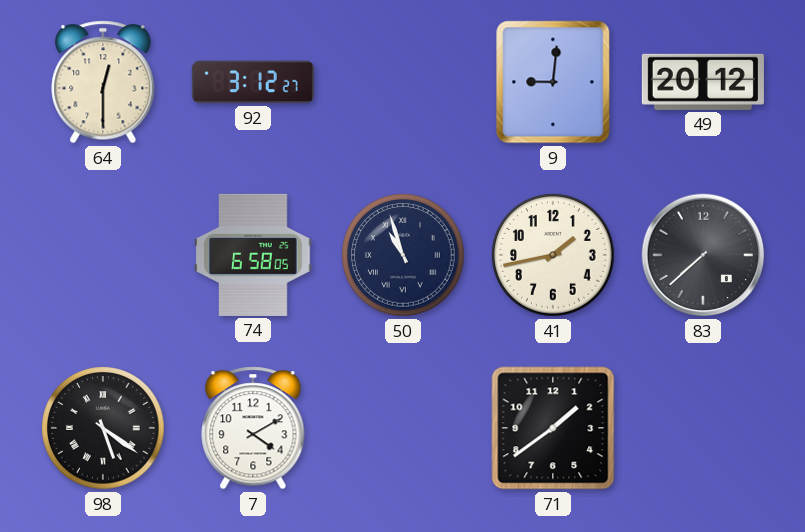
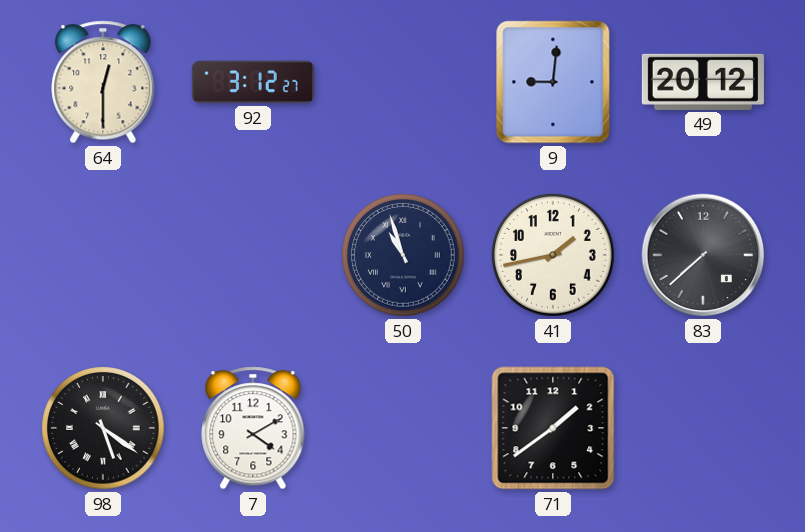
74: 6:58 -> none (253, 255)
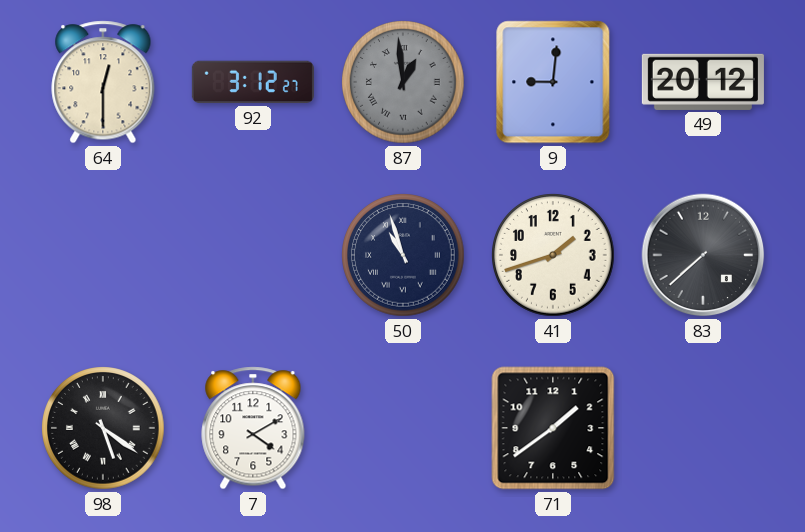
87: none -> 12:59 (403, 82)
41: 1:43 -> 1:42 (553, 255)
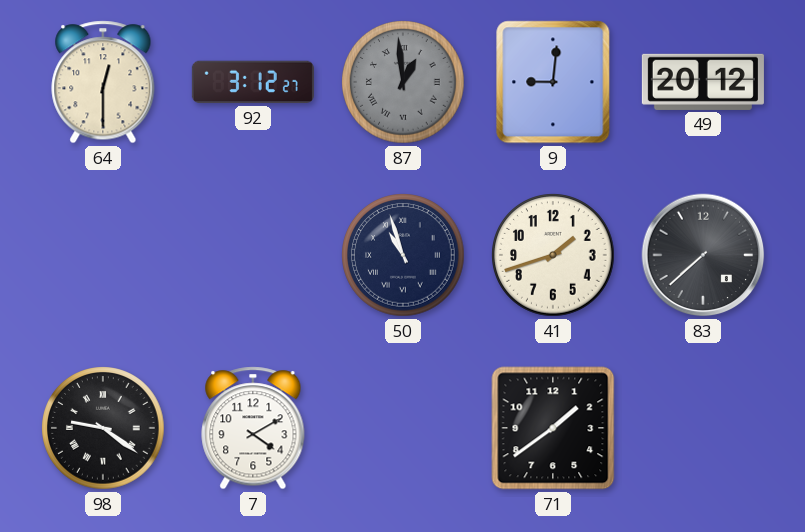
98: 5:21 -> 9:21 (103, 428)
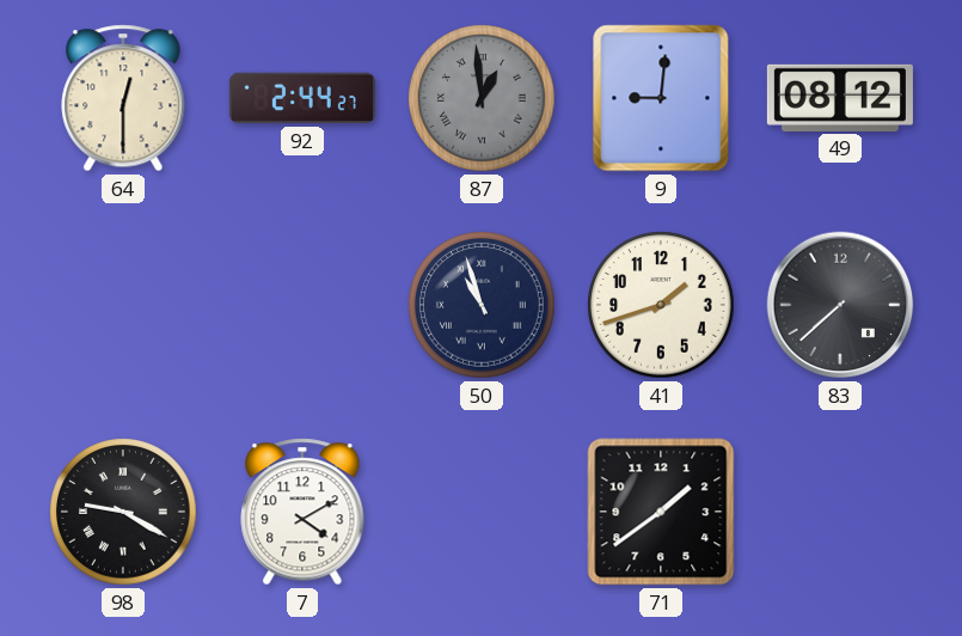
92: 3:12 -> 2:44 (302, 98)
49: 20:12 -> 08:12 (840, 98)
98: 9:21 -> 9:20 (123, 512)
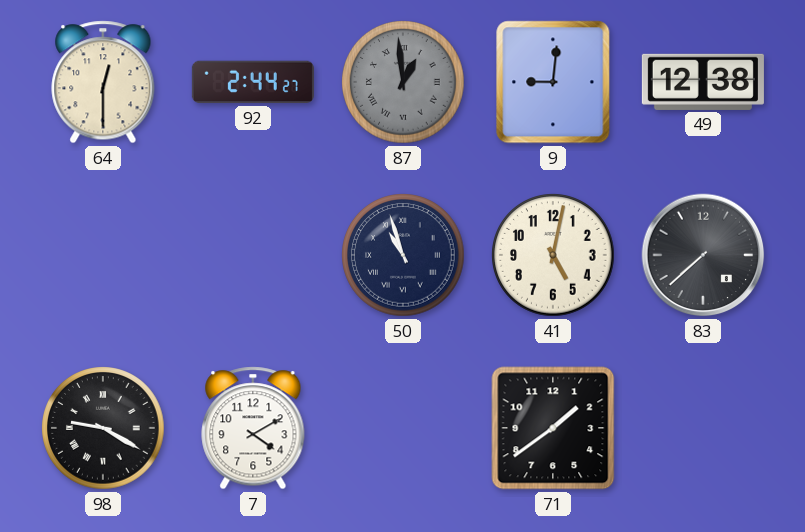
49: 08:12 -> 12:38 (703, 82)
41: 1:42 -> 5:02 (553, 255)
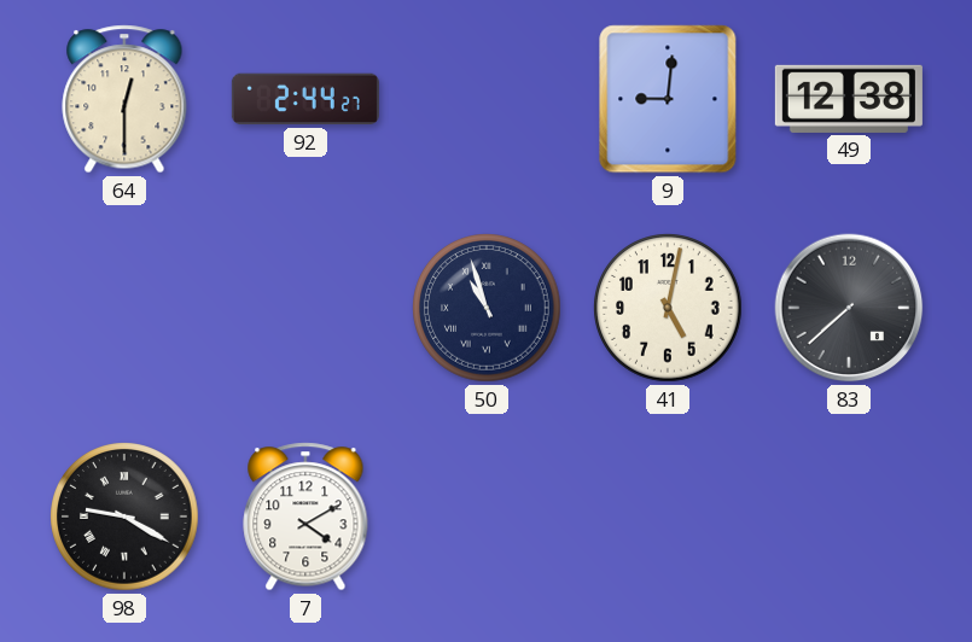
87: 12:59 -> none (403, 82)
71: 1:39 -> none (553, 428)
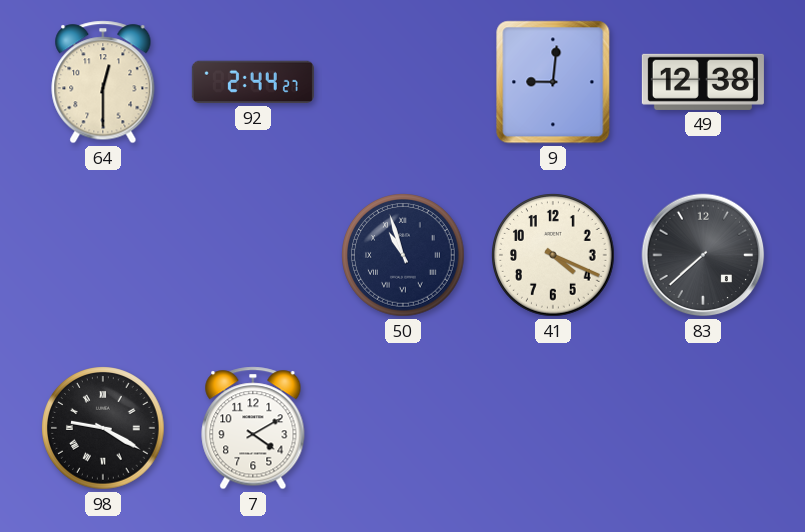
41: 5:02 -> 4:19 (553, 255)
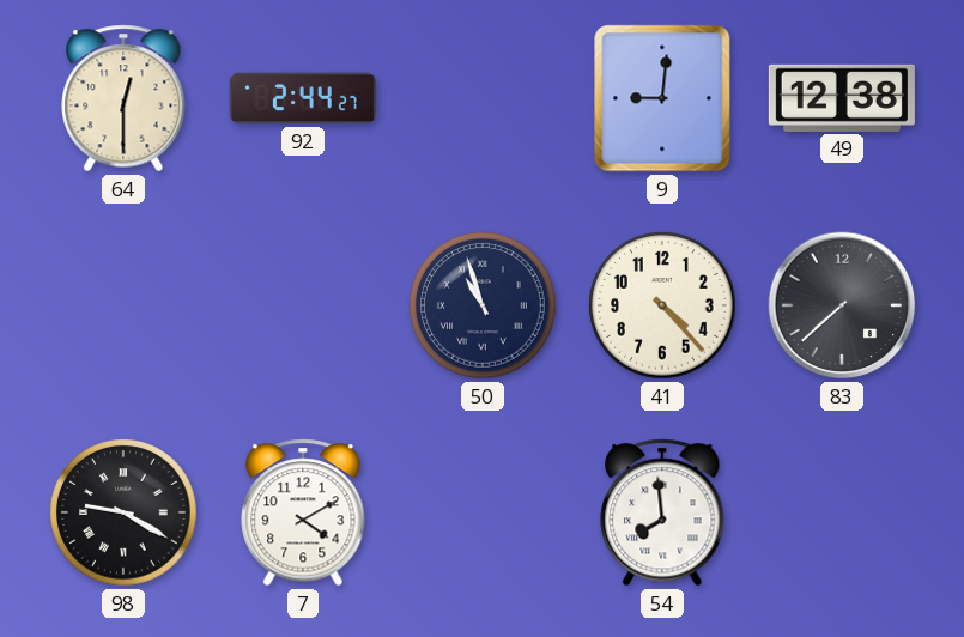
41: 4:19 -> 4:23 (662, 305)
54: none -> 7:59 (662, 512)
